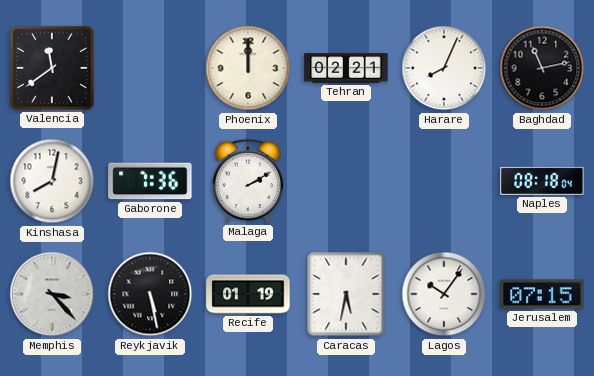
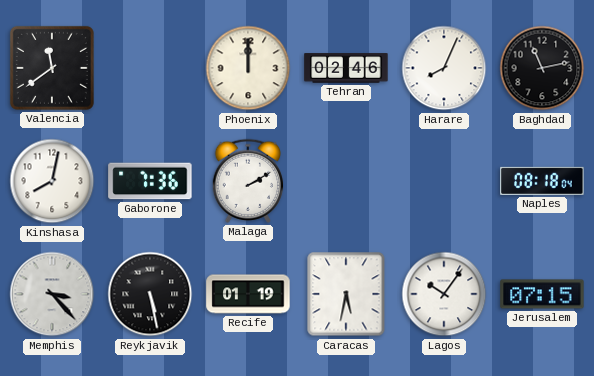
Tehran: 02:21 -> 02:46 (346, 68)
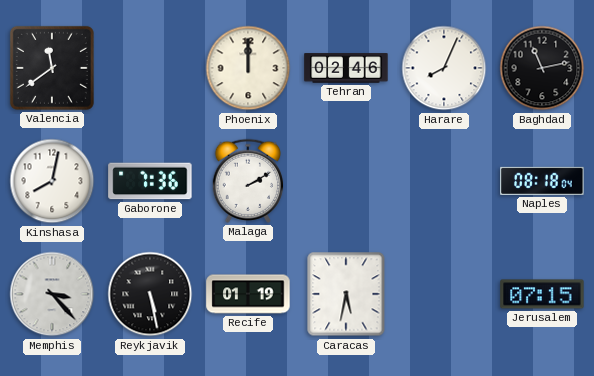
Lagos: 10:06 -> none (444, 294)
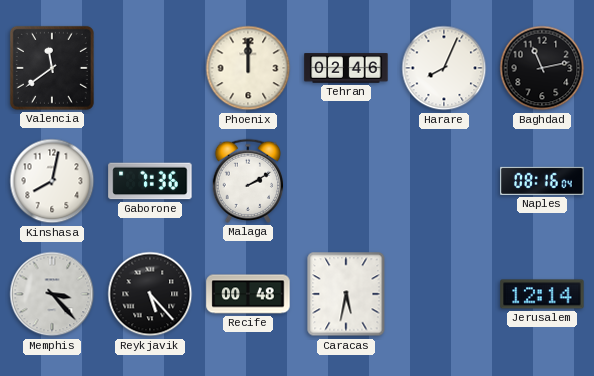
Naples: 08:18 -> 08:16 (542, 181)
Reykjavik: 5:28 -> 5:23 (150, 294)
Recife: 01:19 -> 00:48 (248, 294)
Jerusalem: 07:15 -> 12:14 (542, 294)
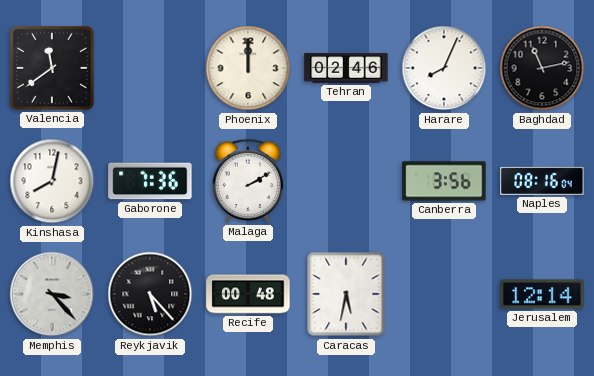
Canberra: none -> 3:56 (444, 181)
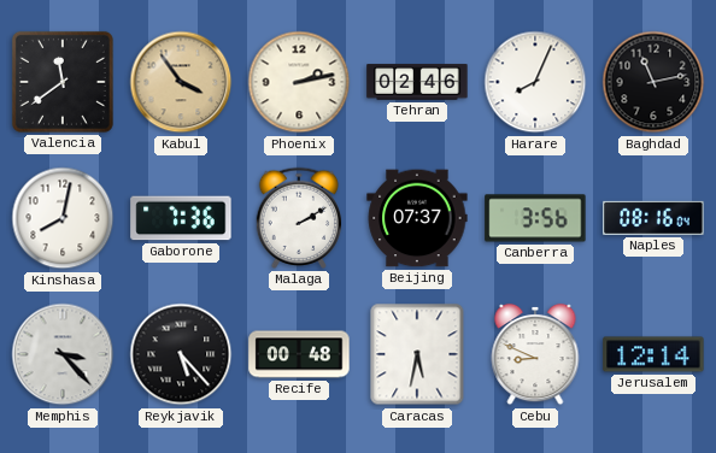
Kabul: none -> 3:54 (181, 82)
Phoenix: 12:00 -> 2:13 (299, 82)
Beijing: none -> 07:37 (417, 218)
Cebu: none -> 8:49 (535, 354)
